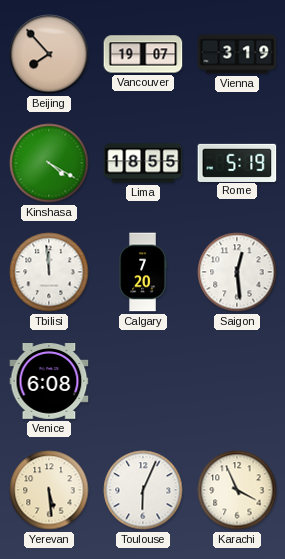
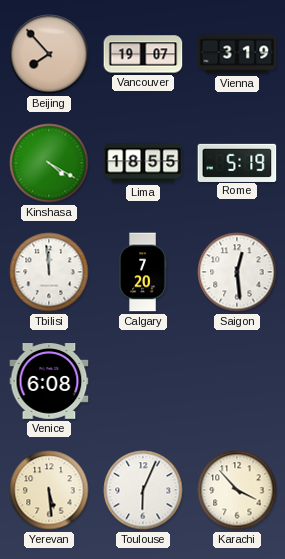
Karachi: 3:56 -> 3:53 (237, 490)
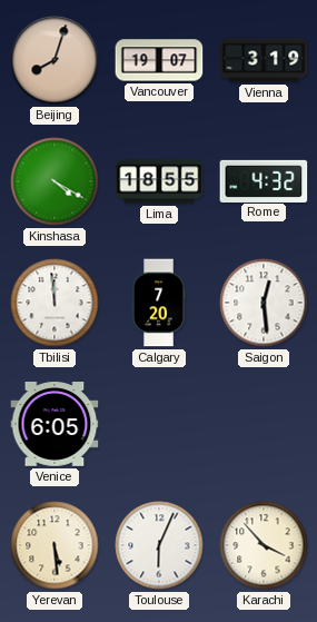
Beijing: 7:53 -> 8:03 (55, 60)
Rome: 5:19 -> 4:32 (264, 180)
Venice: 6:08 -> 6:05 (55, 425)
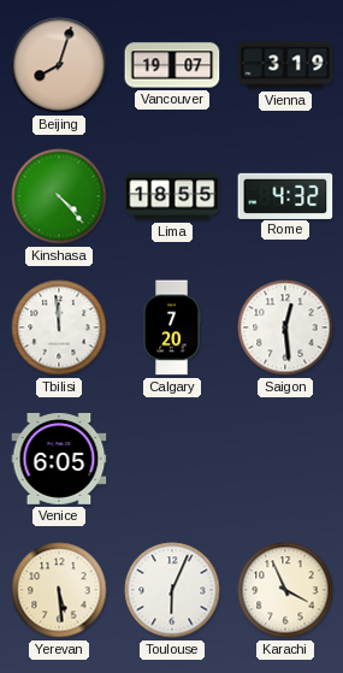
Kinshasa: 4:20 -> 4:23 (59, 196)
Karachi: 3:53 -> 3:56 (285, 590)
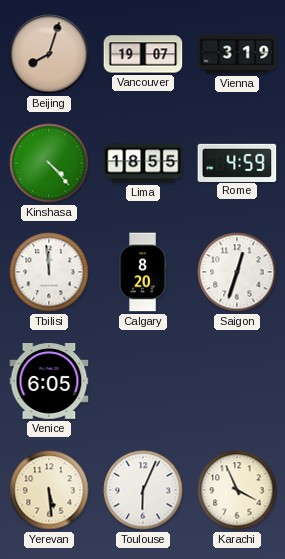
Rome: 4:32 -> 4:59 (237, 162)
Calgary: 7:20 -> 8:20 (143, 272)
Saigon: 12:29 -> 12:33 (237, 272)
